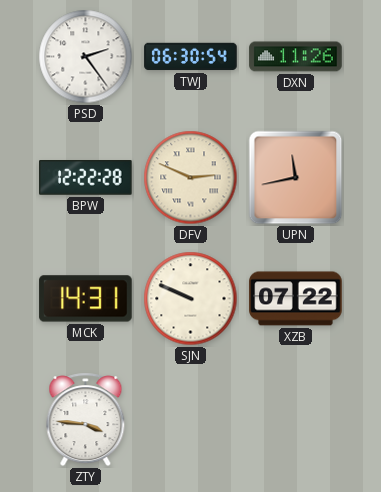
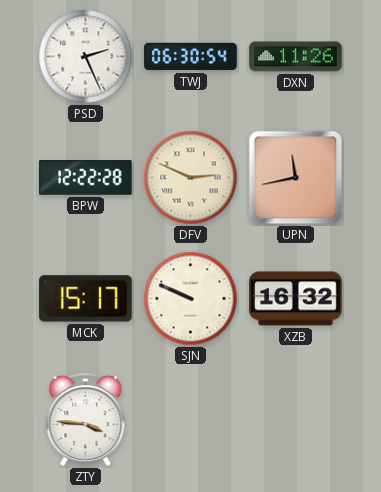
PSD: 2:24 -> 2:26 (86, 57)
MCK: 14:31 -> 15:17 (86, 299)
XZB: 07:22 -> 16:32 (296, 299)
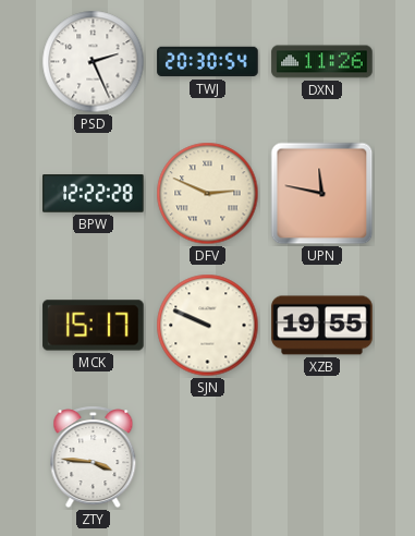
TWJ: 06:30 -> 20:30 (208, 62)
UPN: 11:43 -> 11:47 (322, 194)
XZB: 16:32 -> 19:55 (322, 326)
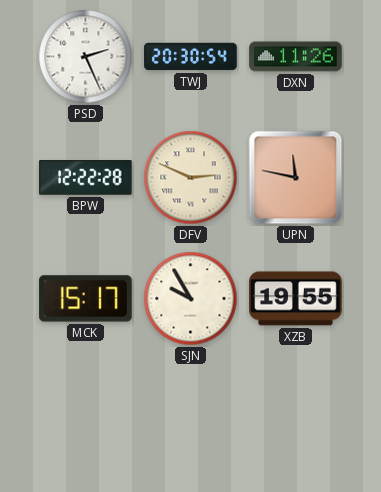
SJN: 9:49 -> 9:55 (191, 299)
ZTY: 3:46 -> none (94, 458)
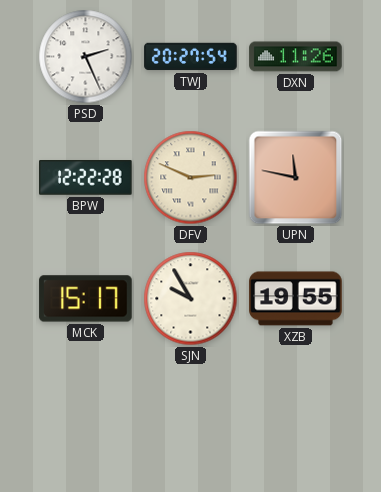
TWJ: 20:30 -> 20:27 (191, 57)
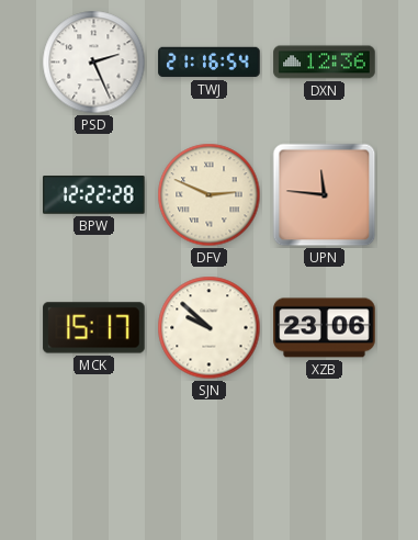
TWJ: 20:27 -> 21:16 (210, 63)
DXN: 11:26 -> 12:36 (325, 63)
UPN: 11:47 -> 11:46 (325, 195)
SJN: 9:55 -> 9:52 (210, 328)
XZB: 19:55 -> 23:06 (325, 328)
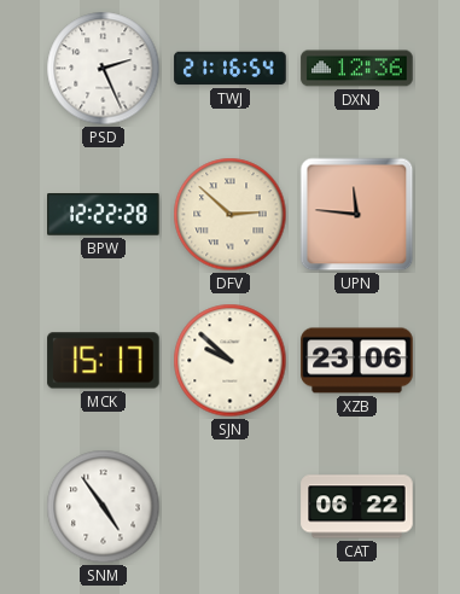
DFV: 2:49 -> 2:52 (231, 215)
SNM: none -> 4:54 (104, 507)
CAT: none -> 06:22 (357, 507)
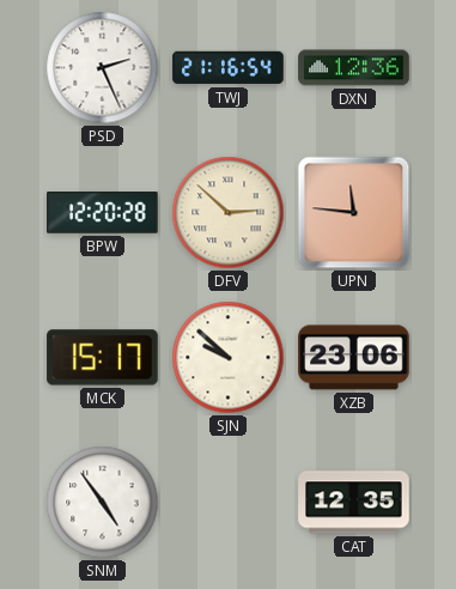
BPW: 12:22 -> 12:20 (103, 213)
CAT: 06:22 -> 12:35 (354, 503)
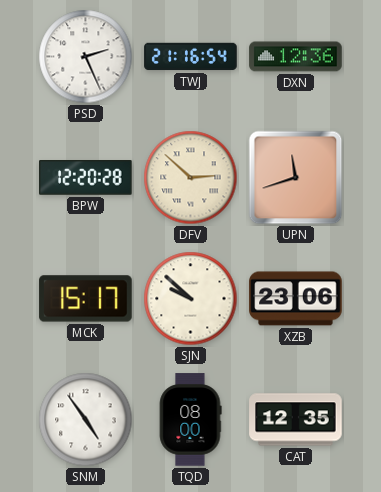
UPN: 11:46 -> 11:42 (296, 178)
TQD: none -> 08:00 (190, 420)
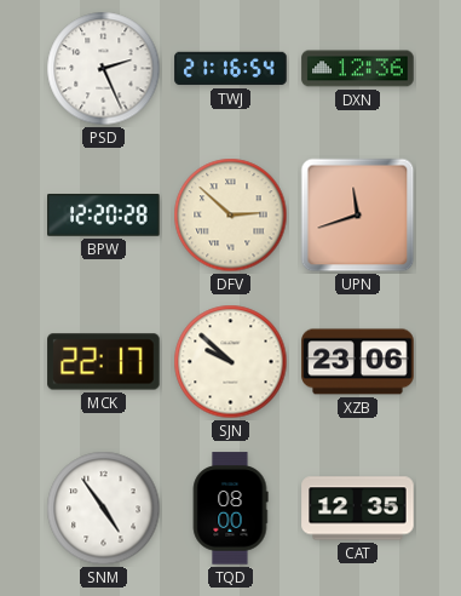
MCK: 15:17 -> 22:17 (104, 362)
